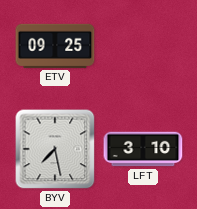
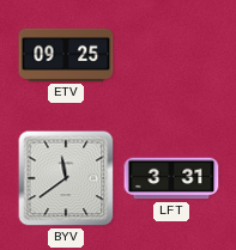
BYV: 7:28 -> 11:39 (66, 178)
LFT: 3:10 -> 3:31 (171, 178)
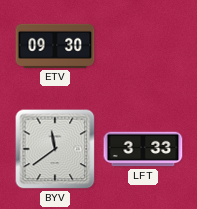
ETV: 09:25 -> 09:30 (55, 46)
LFT: 3:31 -> 3:33 (143, 149)
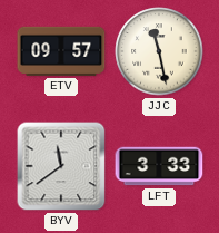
ETV: 09:30 -> 09:57 (61, 51)
JJC: none -> 11:28 (159, 51)
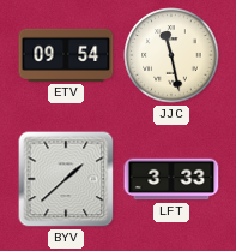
ETV: 09:57 -> 09:54 (66, 55)
BYV: 11:39 -> 1:38 (66, 179)
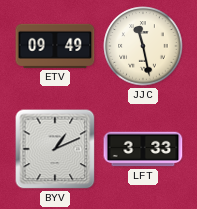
ETV: 09:54 -> 09:49 (55, 46)
BYV: 1:38 -> 1:11 (55, 149)
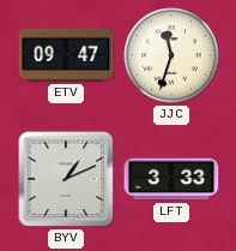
ETV: 09:49 -> 09:47 (66, 55)
JJC: 11:28 -> 11:33 (171, 55)
